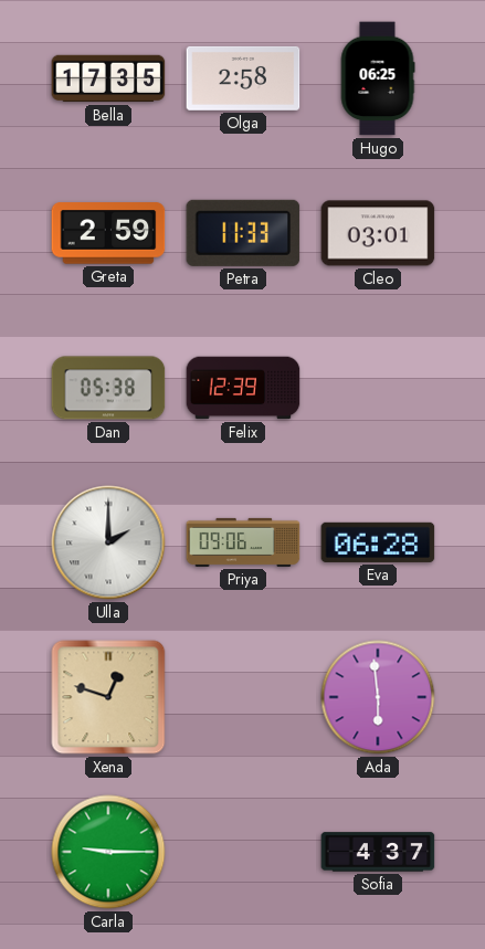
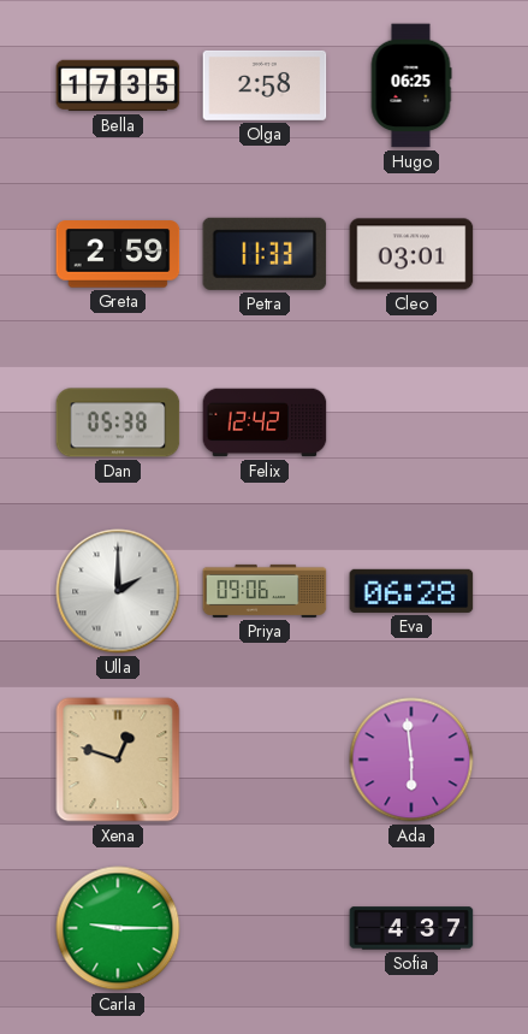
Felix: 12:39 -> 12:42 (265, 423)
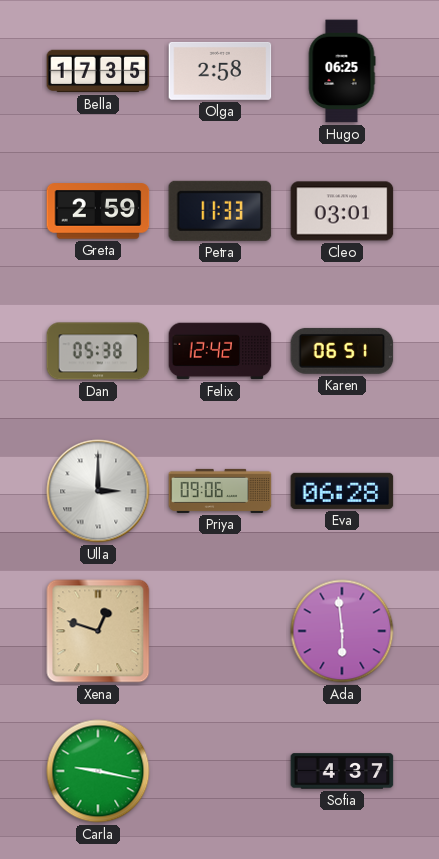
Karen: none -> 06:51 (342, 351)
Ulla: 2:00 -> 3:00 (98, 491)
Carla: 9:15 -> 9:17 (98, 771)
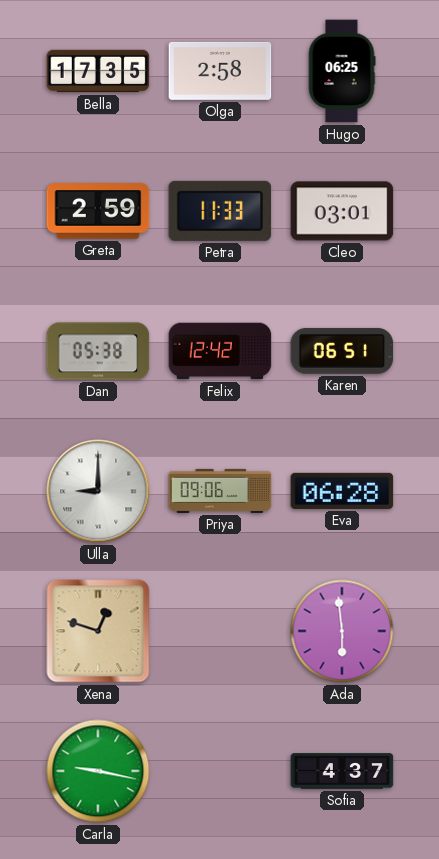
Ulla: 3:00 -> 9:00 (98, 491)
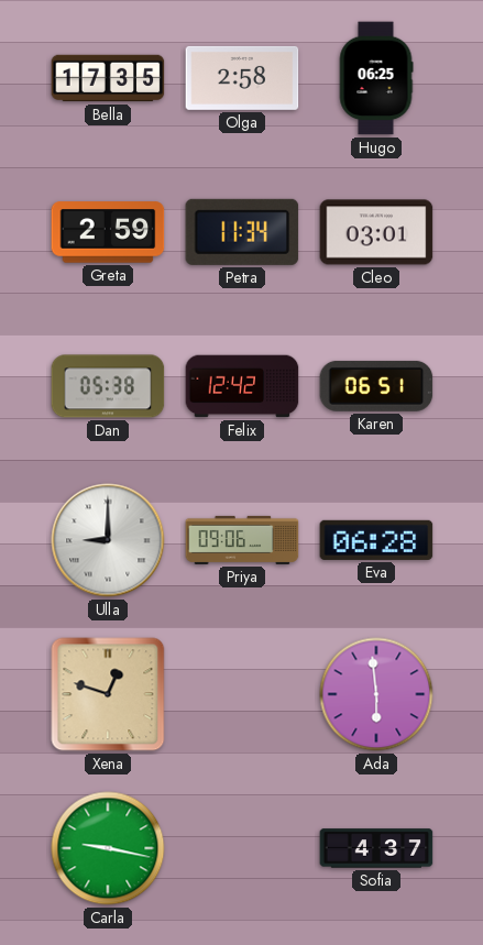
Petra: 11:33 -> 11:34 (242, 232)
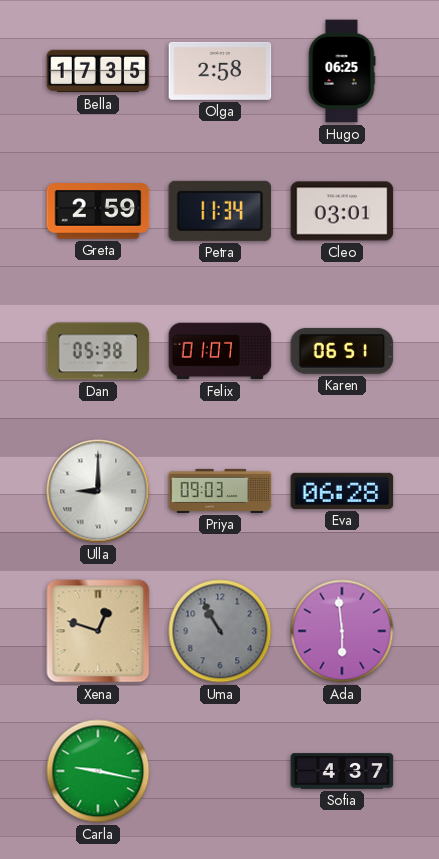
Felix: 12:42 -> 01:07 (220, 351)
Priya: 09:06 -> 09:03 (220, 491)
Uma: none -> 10:55 (220, 631)
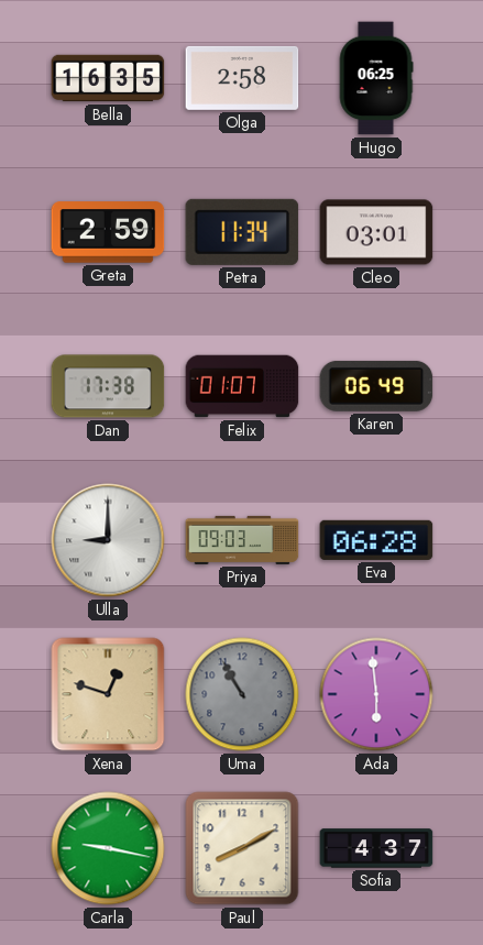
Bella: 17:35 -> 16:35 (108, 78)
Dan: 05:38 -> 17:38 (108, 386)
Karen: 06:51 -> 06:49 (376, 386)
Paul: none -> 8:10 (242, 848)
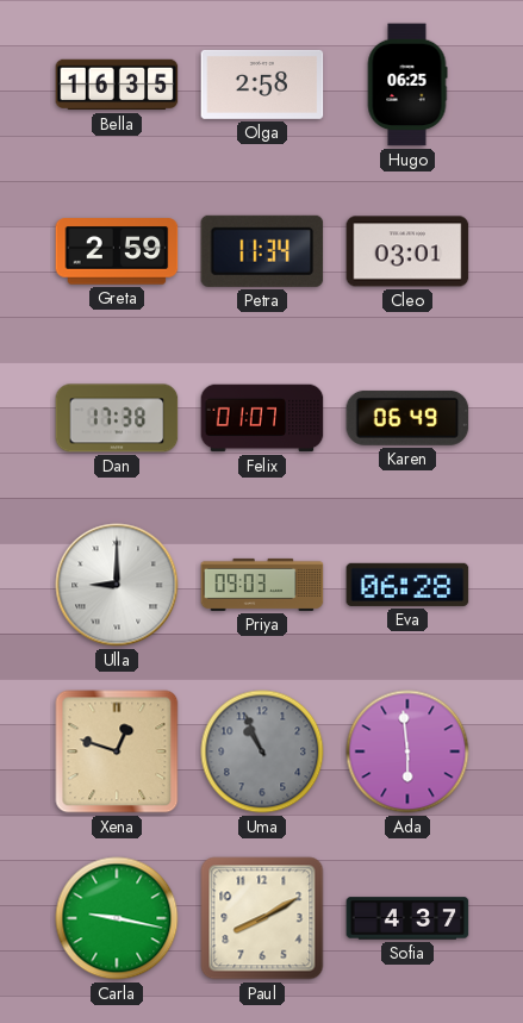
Uma: 10:55 -> 10:56 (262, 751)
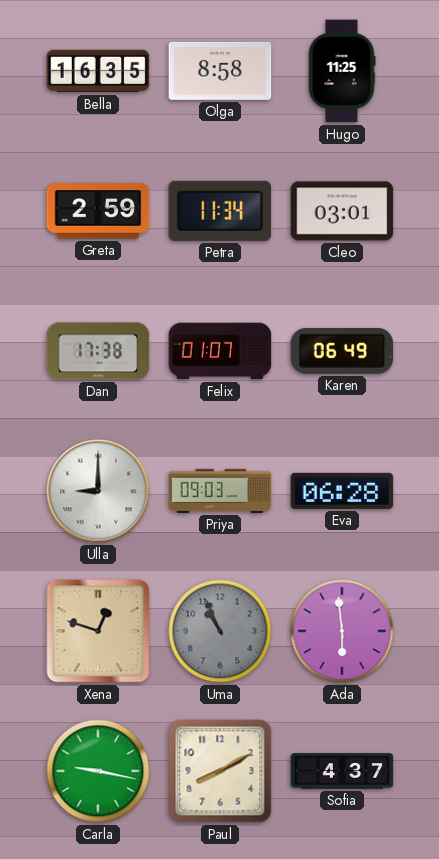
Olga: 2:58 -> 8:58 (220, 71)
Hugo: 06:25 -> 11:25 (342, 71)
